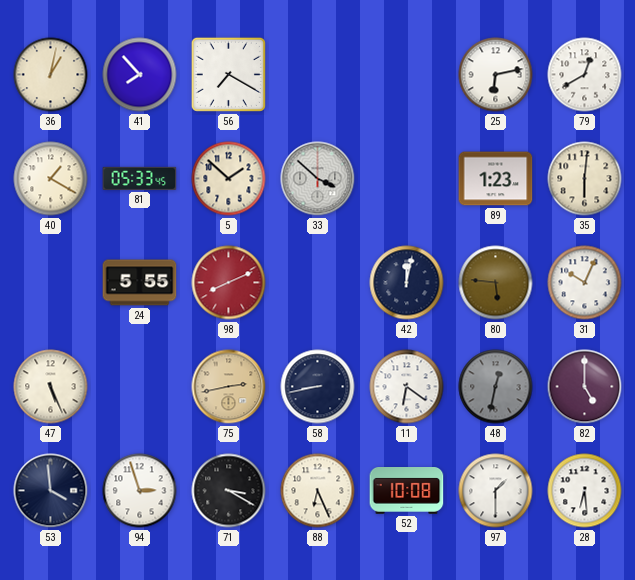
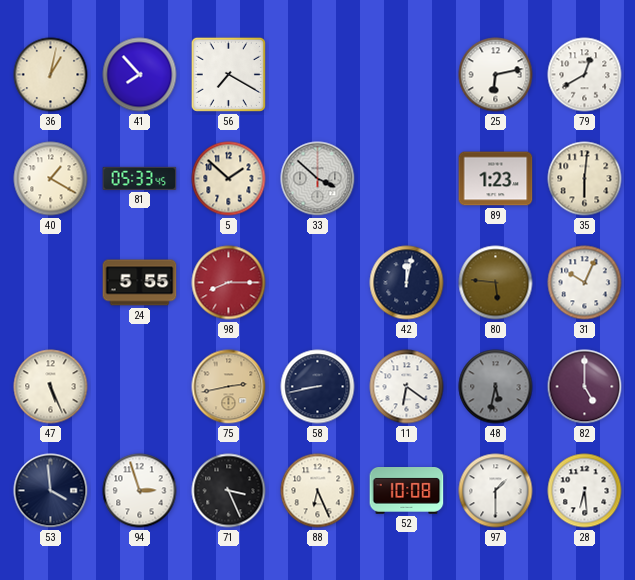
98: 8:11 -> 8:15 (229, 283)
48: 12:32 -> 5:32 (496, 387)
71: 3:20 -> 3:26 (229, 491)
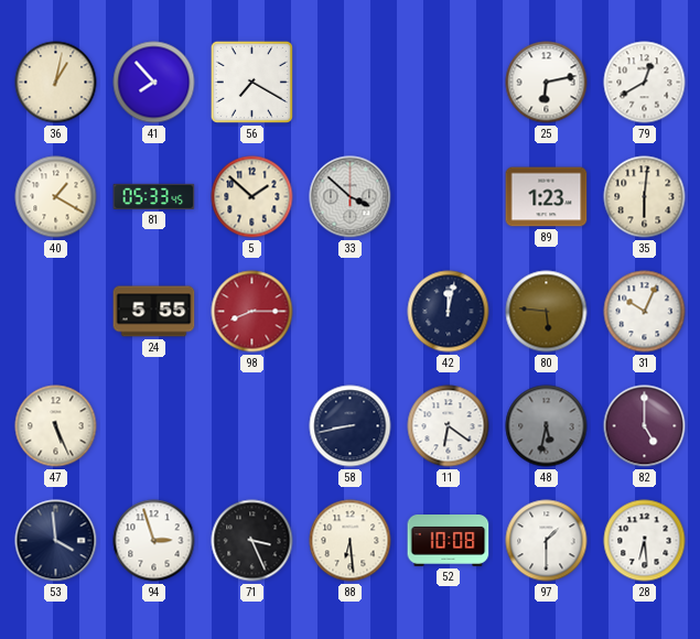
75: 2:43 -> none (229, 387)
88: 6:26 -> 6:29 (351, 541)
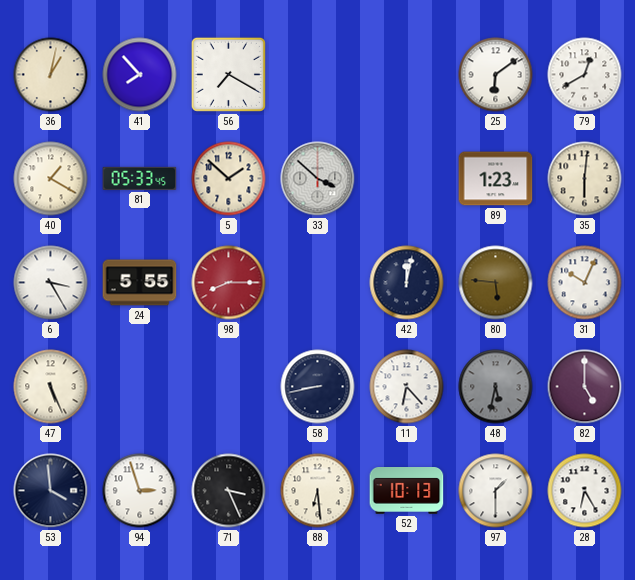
25: 6:13 -> 6:09 (496, 75)
6: none -> 3:25 (51, 283)
11: 6:21 -> 6:23 (407, 387)
52: 10:08 -> 10:13 (407, 491)
28: 6:29 -> 6:25 (585, 491)
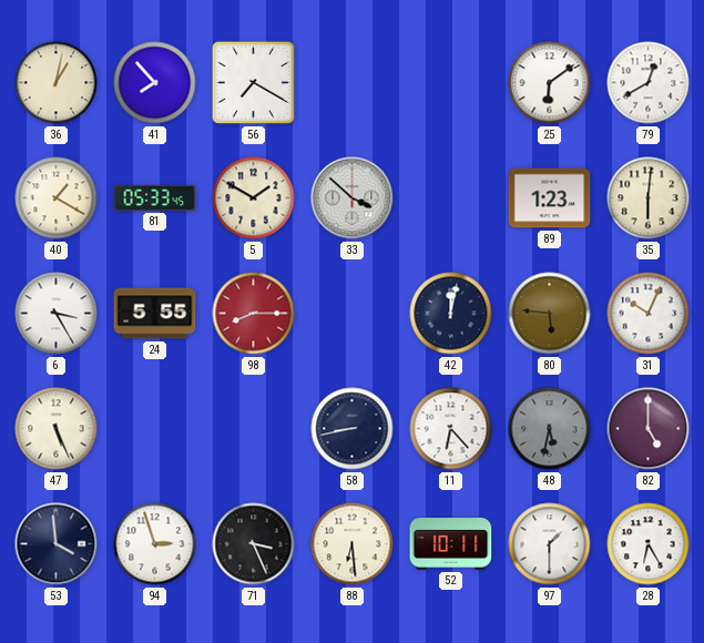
5: 1:52 -> 1:50 (254, 198)
52: 10:13 -> 10:11 (451, 544)
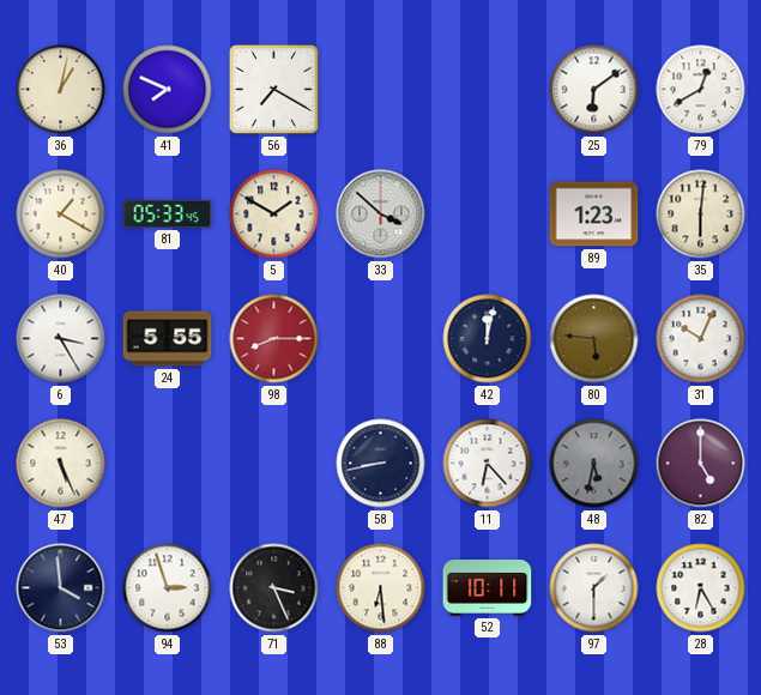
41: 7:53 -> 7:49 (168, 90)
